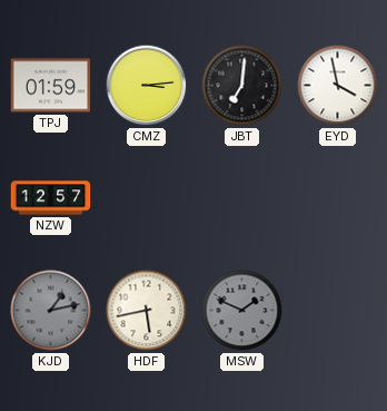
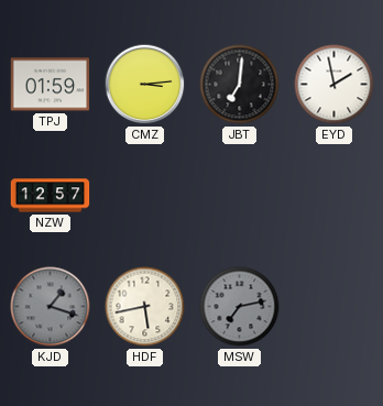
EYD: 3:58 -> 1:58 (335, 85)
KJD: 1:13 -> 1:18 (51, 307)
MSW: 1:49 -> 7:13 (240, 307)
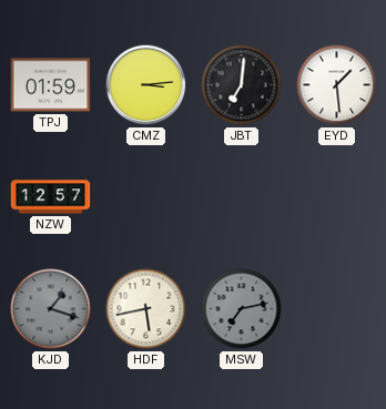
EYD: 1:58 -> 1:29 (337, 85)
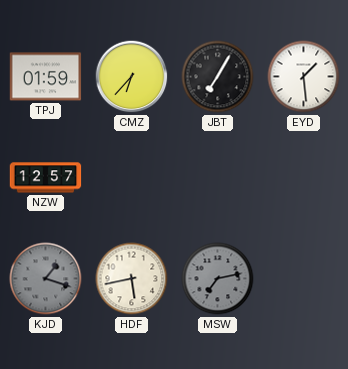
CMZ: 3:14 -> 6:37 (132, 77)
JBT: 7:01 -> 7:05 (218, 77)
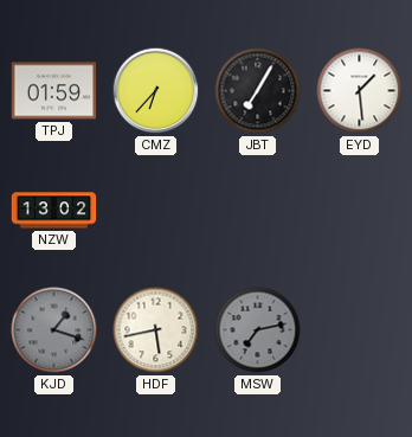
NZW: 12:57 -> 13:02 (54, 211)
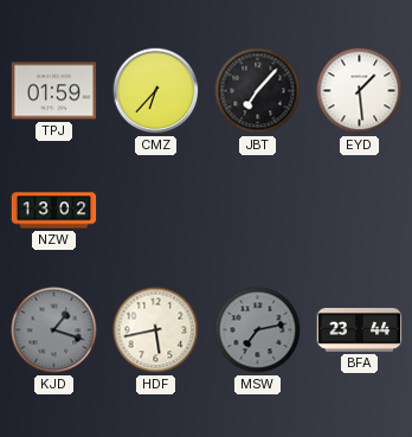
JBT: 7:05 -> 7:07 (258, 91)
BFA: none -> 23:44 (360, 330)
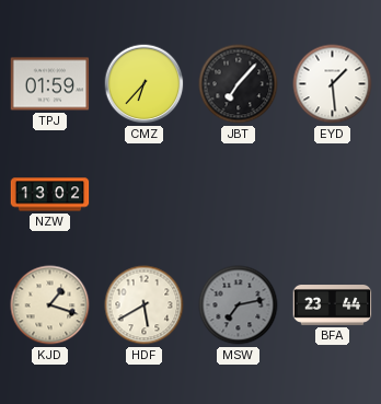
KJD dial: grey -> cream (50, 305)
HDF: 5:43 -> 5:40 (145, 305)
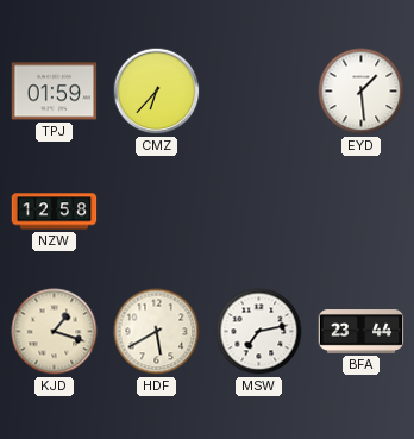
JBT: 7:07 -> none (239, 84)
NZW: 13:02 -> 12:58 (55, 212)
MSW dial: grey -> white (259, 332)
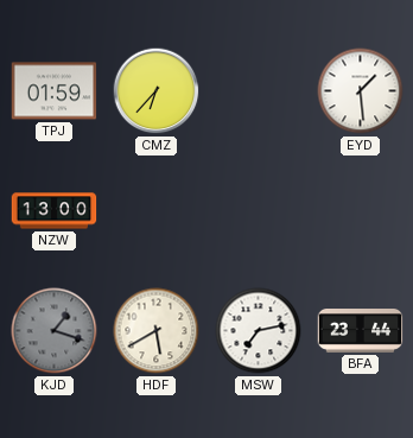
NZW: 12:58 -> 13:00 (55, 211)
KJD dial: cream -> grey (55, 331)
